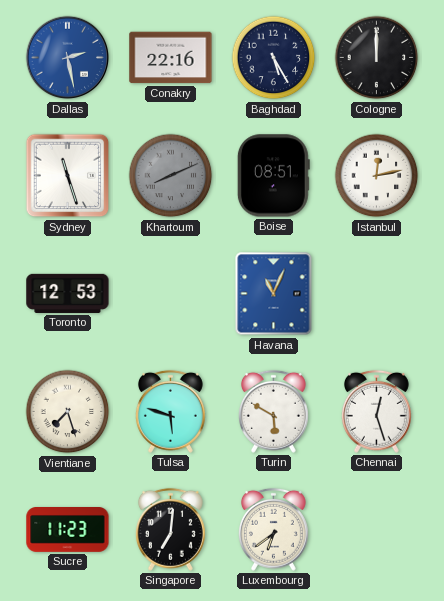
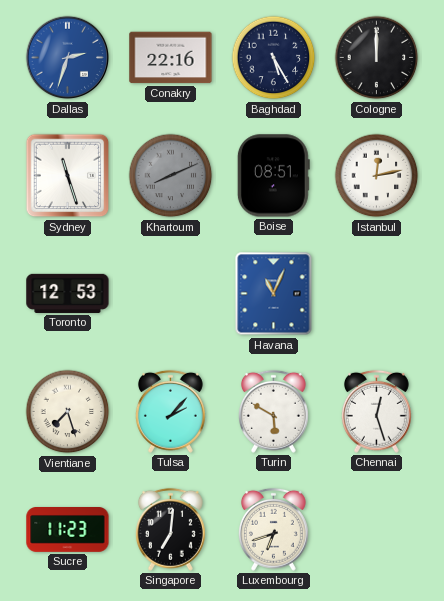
Dallas: 2:28 -> 2:33 (68, 58)
Tulsa: 5:48 -> 2:07 (170, 411)
Luxembourg: 6:39 -> 6:42 (273, 529)
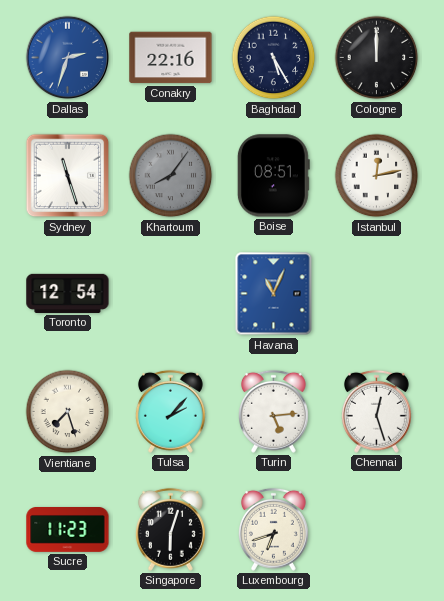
Khartoum: 8:11 -> 8:06 (171, 176)
Toronto: 12:53 -> 12:54 (68, 293)
Turin: 5:50 -> 5:14 (273, 411)
Singapore: 7:01 -> 6:03 (170, 529)
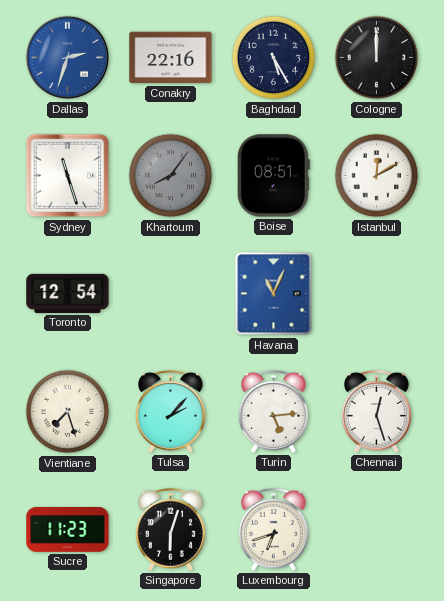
Istanbul: 12:13 -> 12:10 (377, 176)
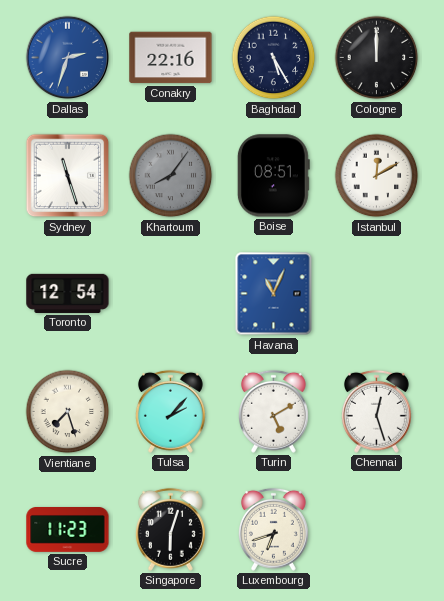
Turin: 5:14 -> 5:10 (273, 411)
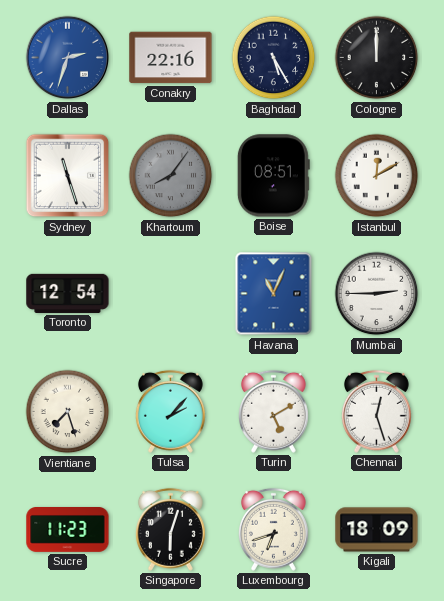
Mumbai: none -> 2:45 (377, 294)
Kigali: none -> 18:09 (377, 530)
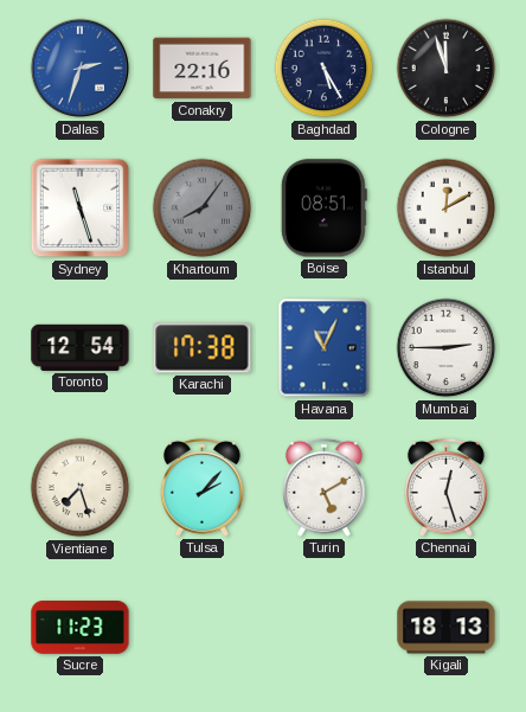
Cologne: 12:00 -> 11:57 (447, 69)
Karachi: none -> 17:38 (203, 348)
Singapore: 6:03 -> none (170, 529)
Luxembourg: 6:42 -> none (273, 529)
Kigali: 18:09 -> 18:13 (447, 628)
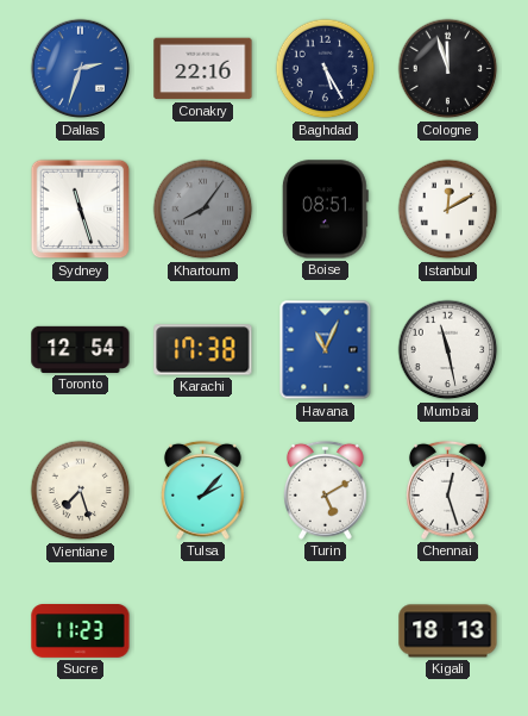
Mumbai: 2:45 -> 11:28 (448, 350)
